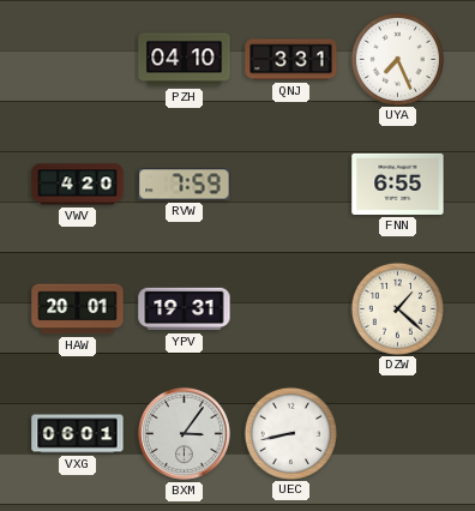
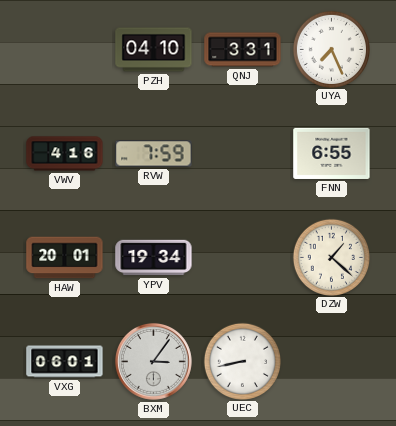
VWV: 4:20 -> 4:16 (65, 154)
YPV: 19:31 -> 19:34 (154, 258)
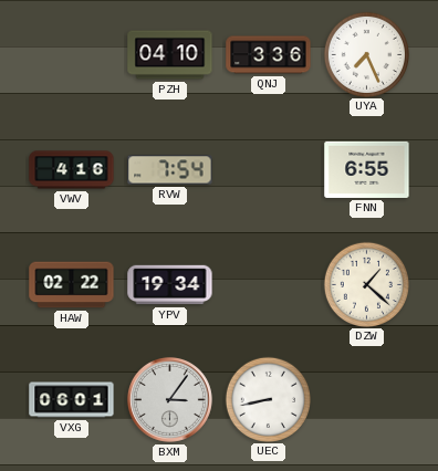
QNJ: 3:31 -> 3:36 (269, 55)
RVW: 7:59 -> 7:54 (170, 170)
HAW: 20:01 -> 02:22 (72, 285)
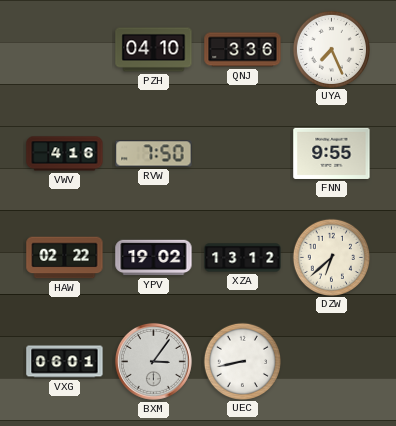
RVW: 7:54 -> 7:50 (154, 154)
FNN: 6:55 -> 9:55 (332, 153)
YPV: 19:34 -> 19:02 (154, 258)
XZA: none -> 13:12 (243, 258)
DZW: 1:22 -> 6:38 (331, 257)
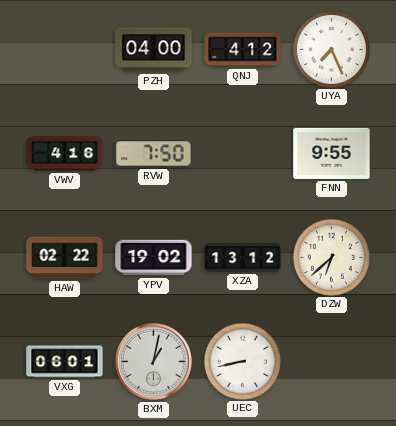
PZH: 04:10 -> 04:00 (154, 50)
QNJ: 3:36 -> 4:12 (243, 50)
BXM: 3:06 -> 1:02 (153, 361)
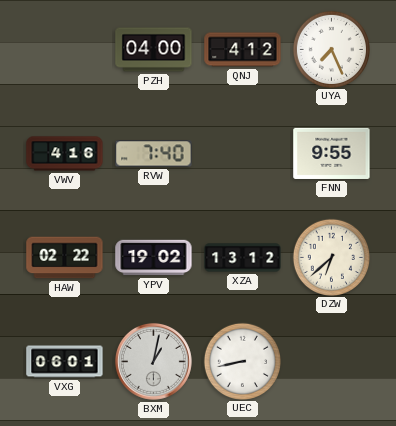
RVW: 7:50 -> 7:40 (154, 154)
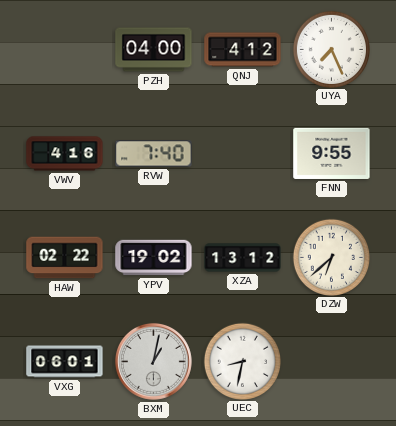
UEC: 8:43 -> 8:32 (242, 361)
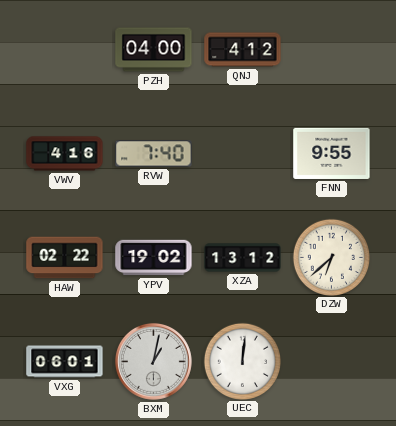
UYA: 7:26 -> none (331, 49)
UEC: 8:32 -> 12:01 (242, 361)
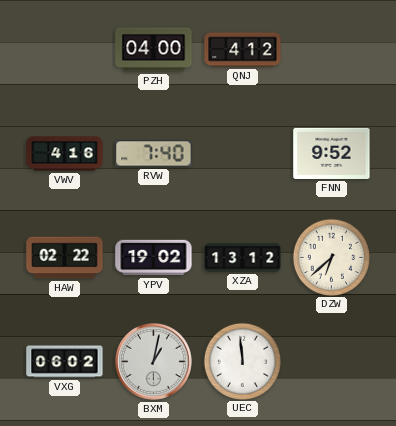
FNN: 9:55 -> 9:52 (332, 153)
VXG: 06:01 -> 06:02 (65, 362)
UEC: 12:01 -> 11:59 (242, 361)
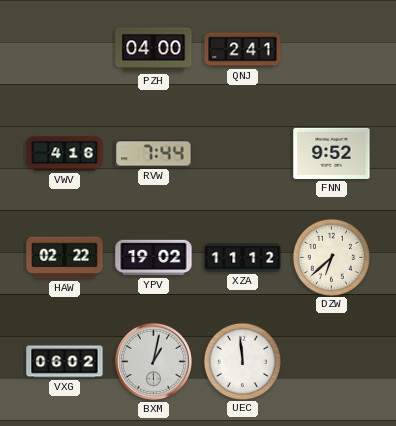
QNJ: 4:12 -> 2:41 (243, 50)
RVW: 7:40 -> 7:44 (154, 154)
XZA: 13:12 -> 11:12 (243, 258)
